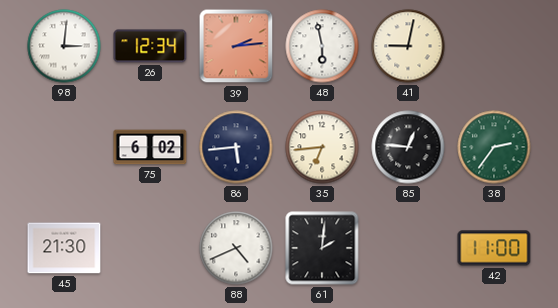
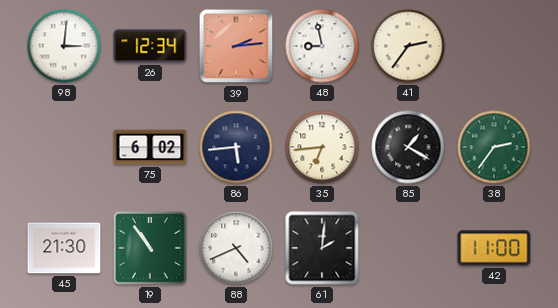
48: 5:58 -> 8:58 (322, 46)
41: 9:02 -> 2:36 (408, 46)
85: 12:46 -> 1:20 (408, 147)
19: none -> 10:54 (151, 249)
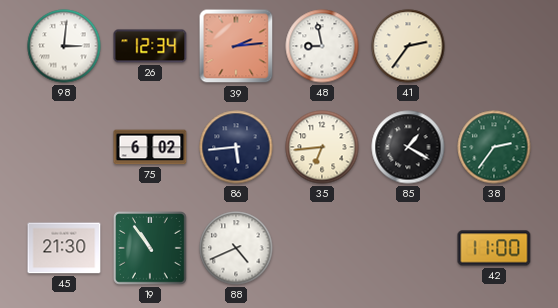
61: 2:01 -> none (322, 248)
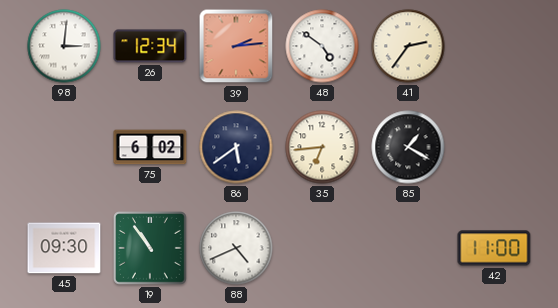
48: 8:58 -> 4:51 (322, 46)
86: 5:44 -> 5:39 (236, 147)
38: 2:36 -> none (494, 147)
45: 21:30 -> 09:30 (64, 248)
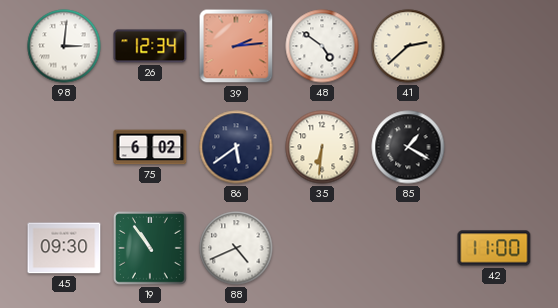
41: 2:36 -> 2:38 (408, 46)
35: 6:44 -> 6:31 (322, 147)
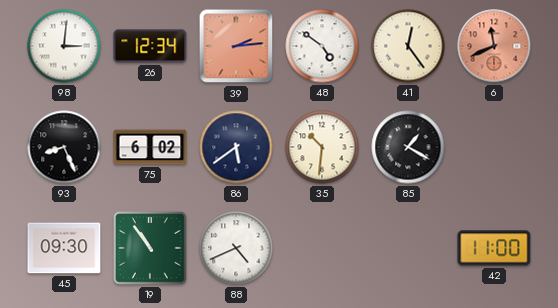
41: 2:38 -> 12:24 (408, 46)
6: none -> 11:41 (494, 46)
93: none -> 8:26 (64, 147)
35: 6:31 -> 10:31 (322, 147)
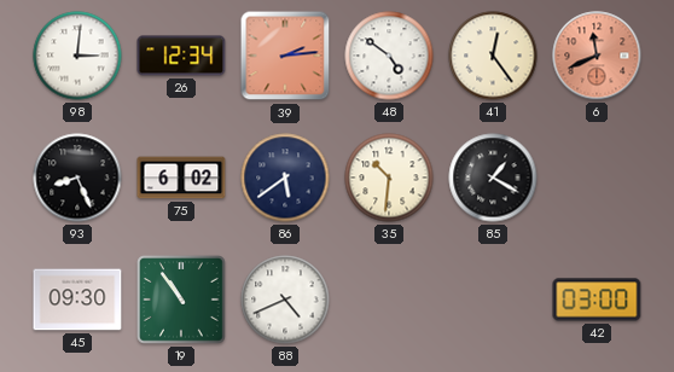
42: 11:00 -> 03:00 (597, 300)
